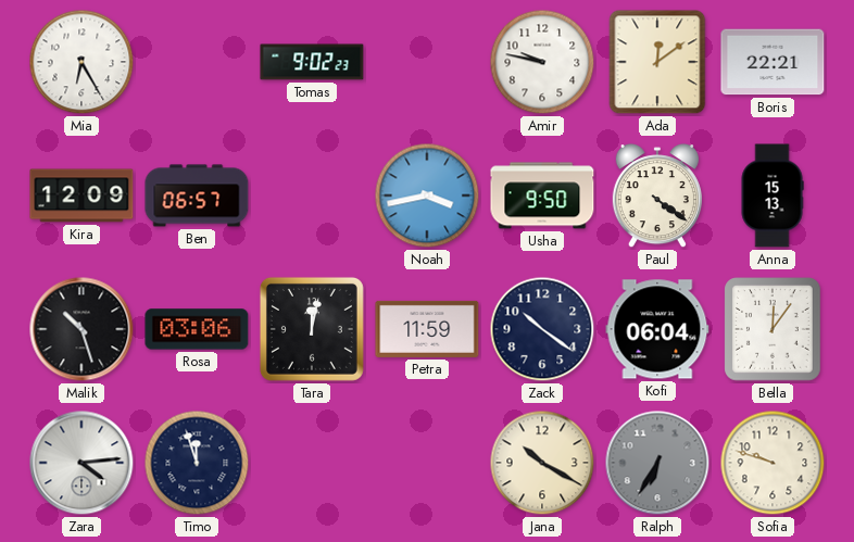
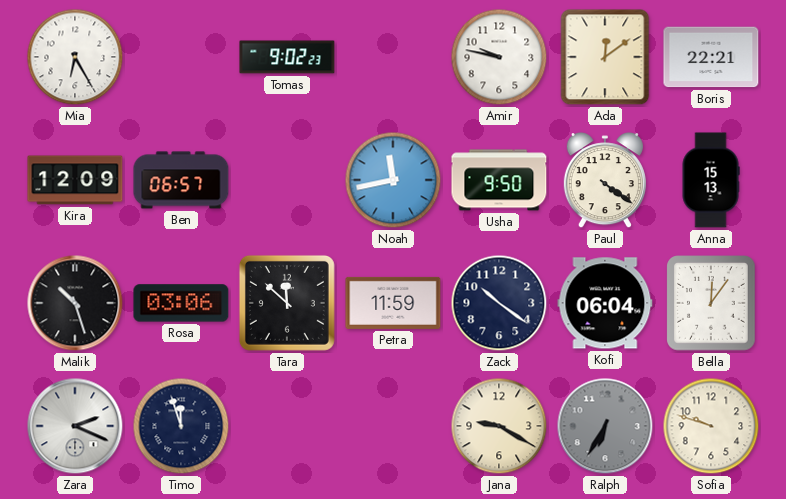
Noah: 3:43 -> 11:43 (393, 180)
Tara: 12:02 -> 11:52 (287, 303)
Zara: 4:14 -> 2:19 (75, 426)
Jana: 10:20 -> 9:20 (499, 426)
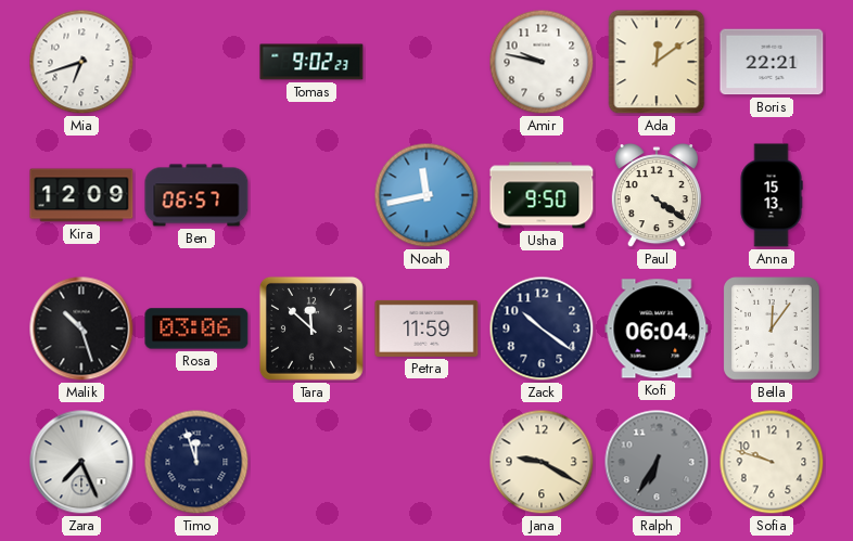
Mia: 6:25 -> 6:42 (81, 62)
Zara: 2:19 -> 7:26 (81, 462)
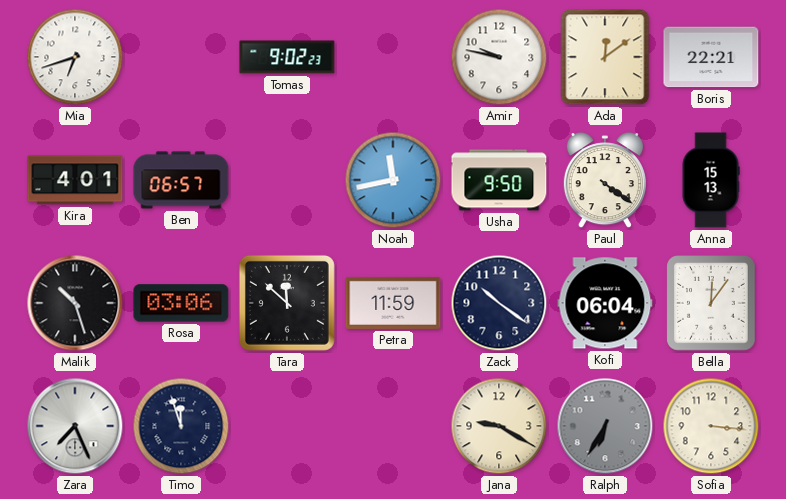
Kira: 12:09 -> 4:01 (75, 180)
Sofia: 9:48 -> 3:16 (711, 426)
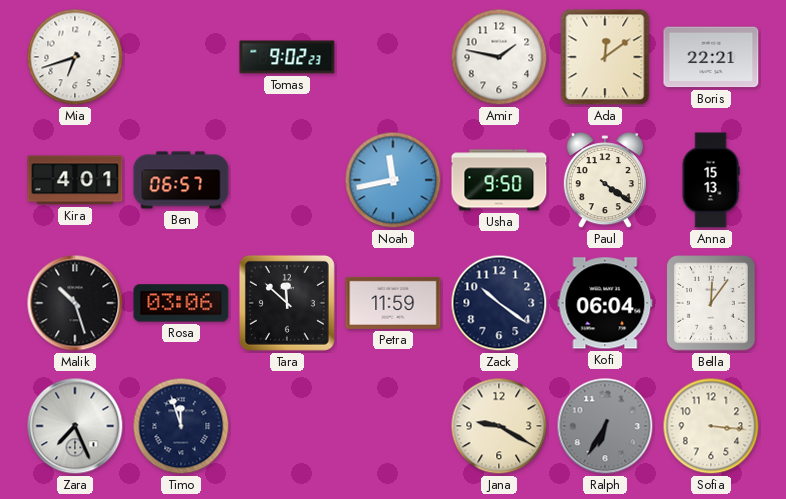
Amir: 9:47 -> 1:47 (499, 57)
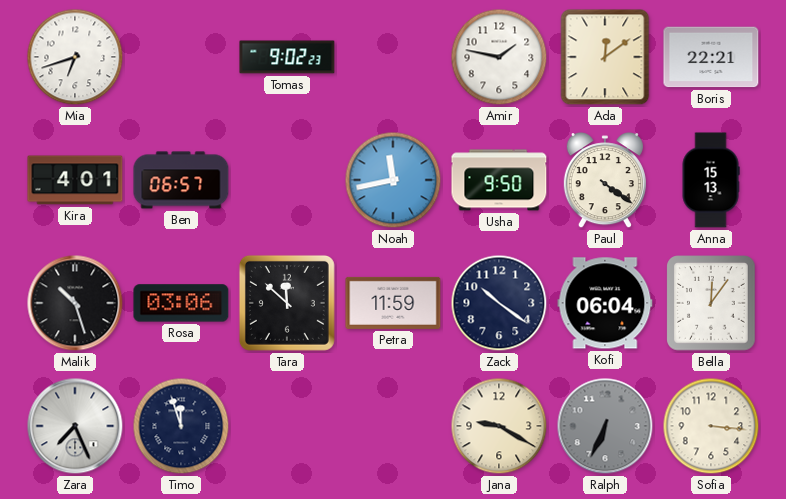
Ralph: 6:35 -> 6:34 (605, 426)
